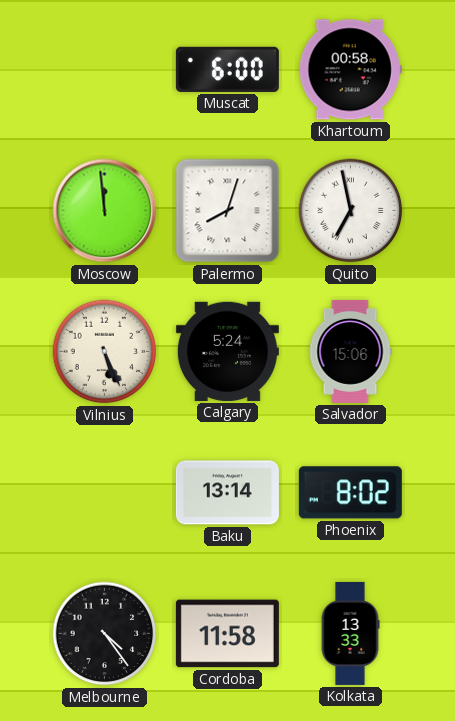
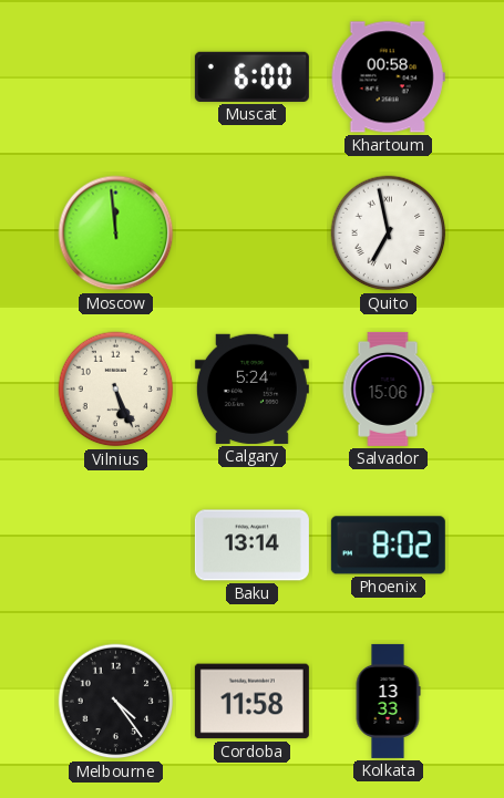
Palermo: 8:03 -> none (228, 211)
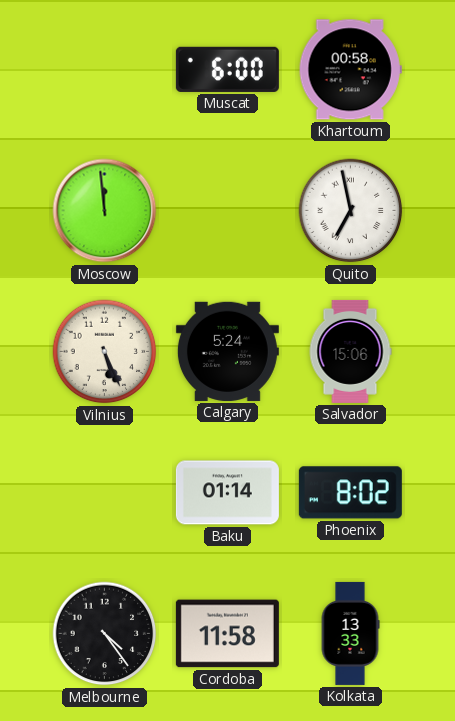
Baku: 13:14 -> 01:14 (227, 493)
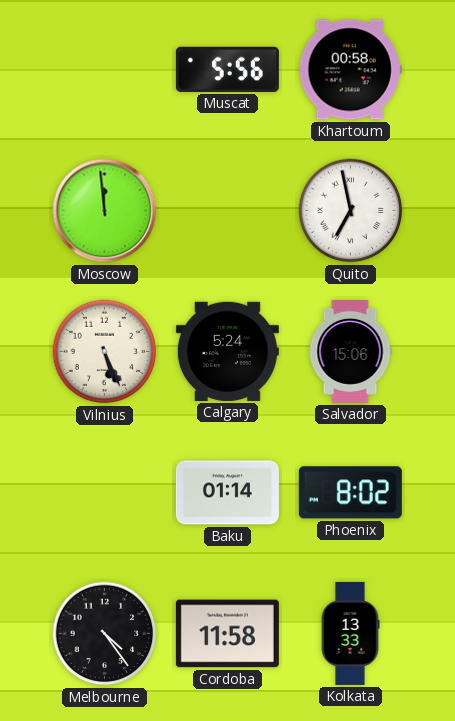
Muscat: 6:00 -> 5:56 (227, 69)
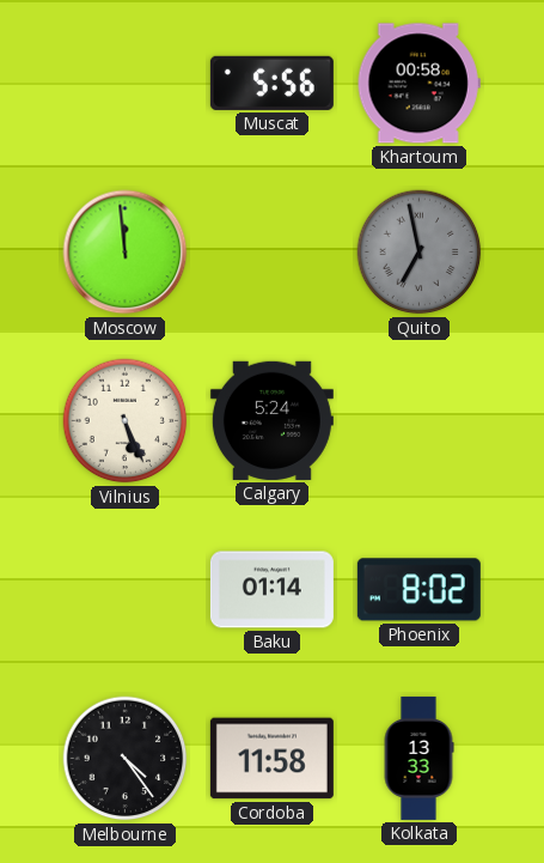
Quito dial: white -> grey (420, 253)
Salvador: 15:06 -> none (350, 351)
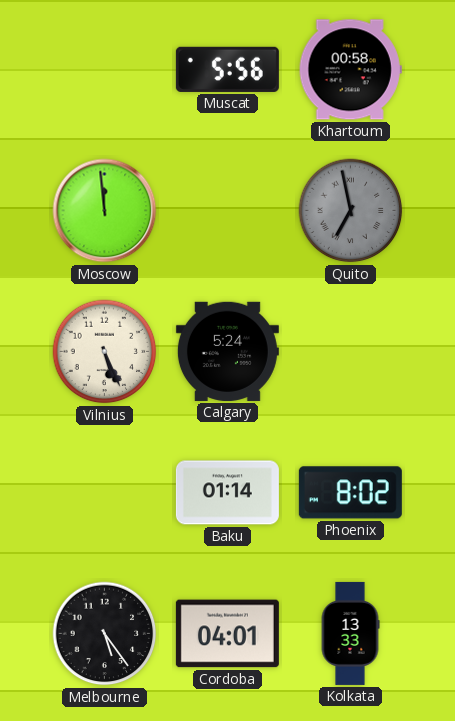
Melbourne: 4:24 -> 5:24 (105, 634)
Cordoba: 11:58 -> 04:01 (227, 634)
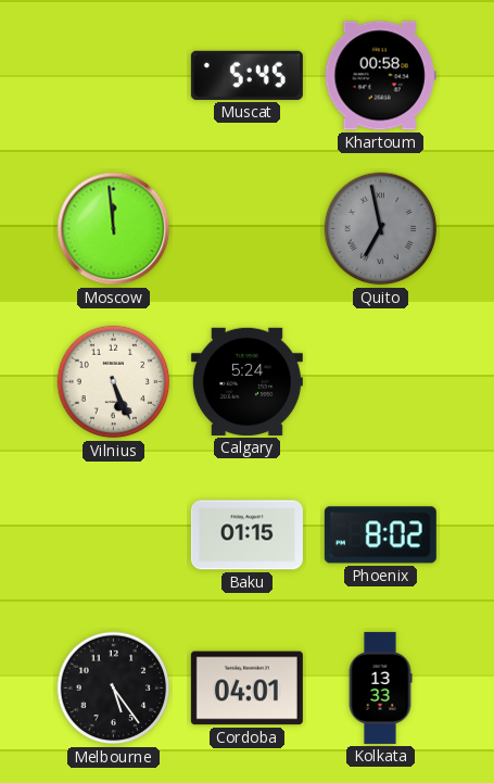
Muscat: 5:56 -> 5:45 (246, 75)
Baku: 01:14 -> 01:15 (246, 535)
